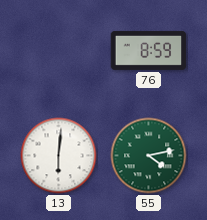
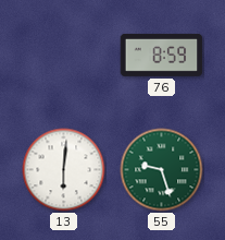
55: 4:13 -> 9:27 (162, 170)
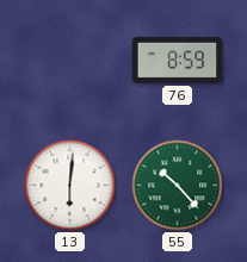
55: 9:27 -> 10:23 (178, 186)
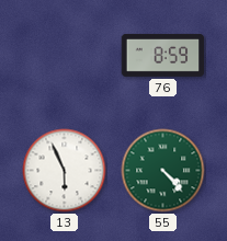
13: 6:01 -> 5:56 (65, 171)
55: 10:23 -> 4:23 (163, 171)
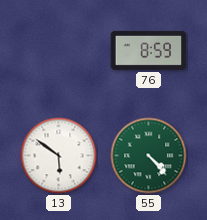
13: 5:56 -> 5:51 (59, 156)
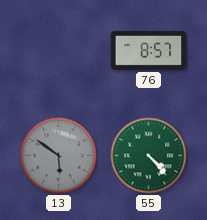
76: 8:59 -> 8:57 (149, 50)
13 dial: white -> grey (59, 156)
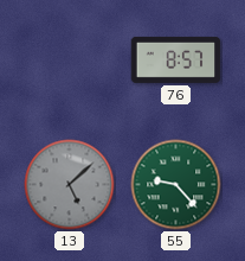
13: 5:51 -> 5:08 (70, 185)
55: 4:23 -> 9:23 (176, 185)
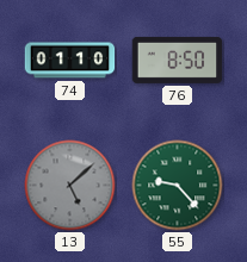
74: none -> 01:10 (70, 61)
76: 8:57 -> 8:50 (178, 60)
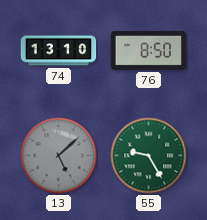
74: 01:10 -> 13:10 (59, 51)
55: 9:23 -> 9:25 (149, 156)
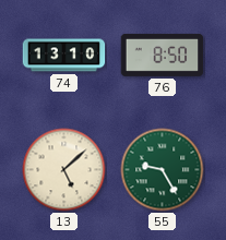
13 dial: grey -> cream (64, 170)
